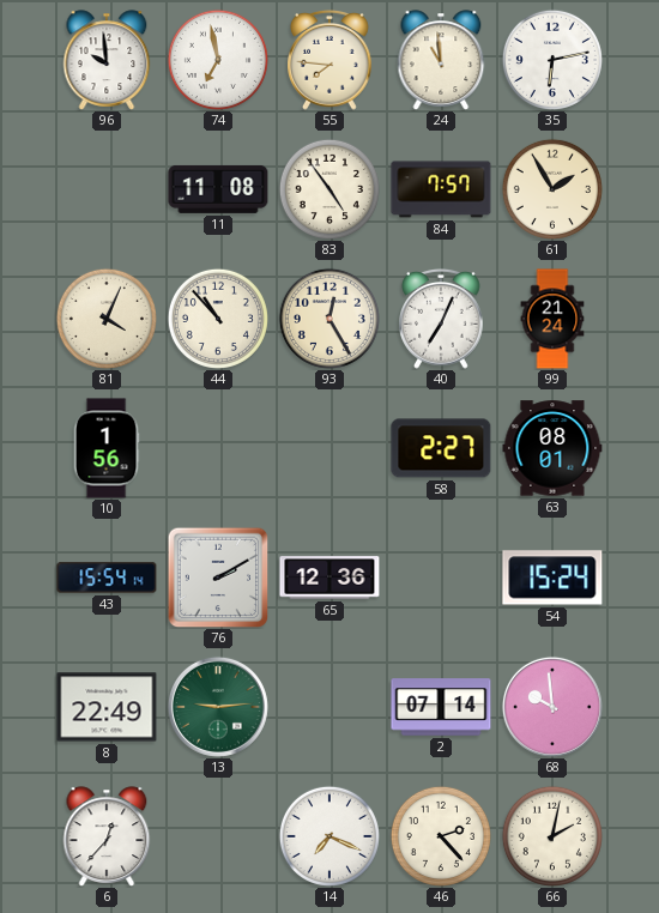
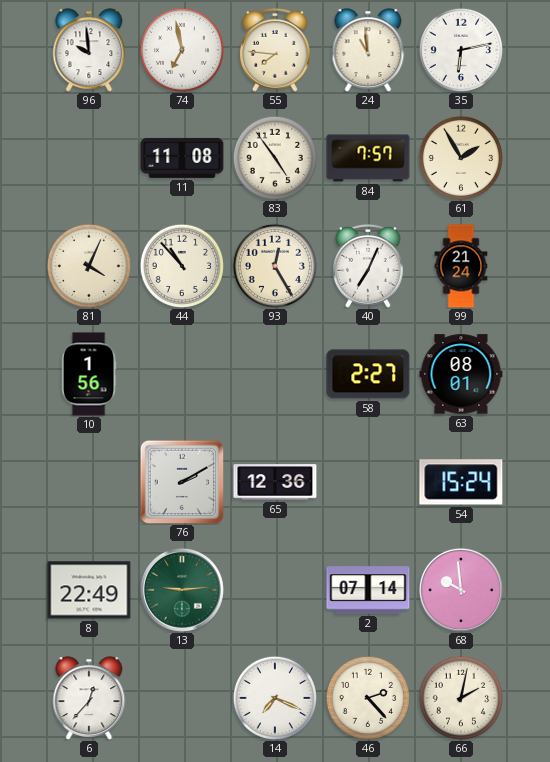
43: 15:54 -> none (107, 578)
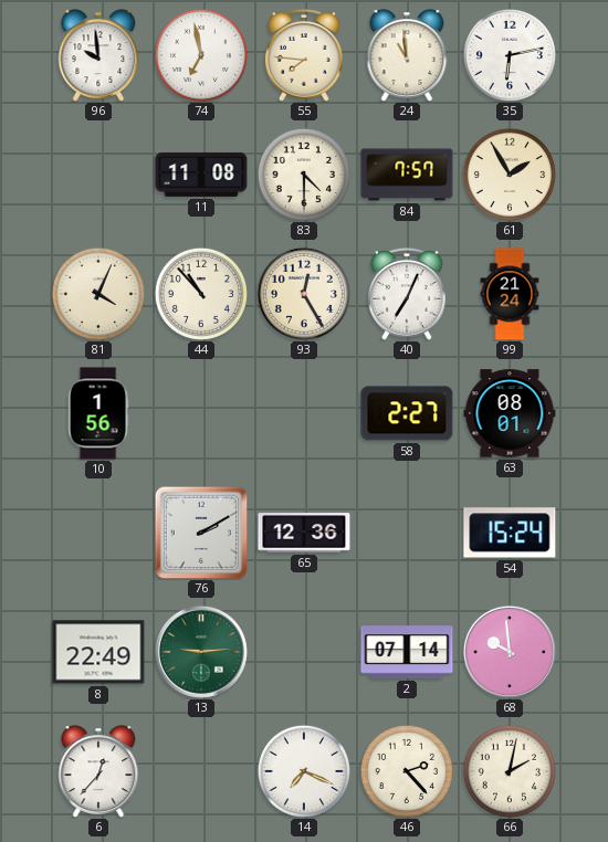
83: 4:54 -> 4:30 (304, 175)
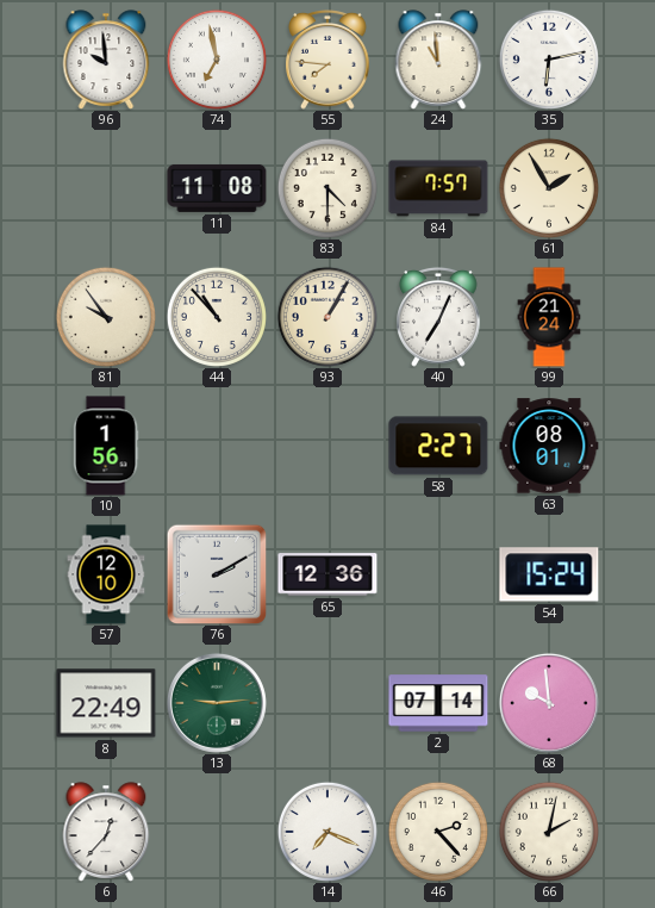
81: 4:04 -> 9:54 (106, 317)
93: 12:25 -> 1:05 (327, 317)
57: none -> 12:10 (106, 574)
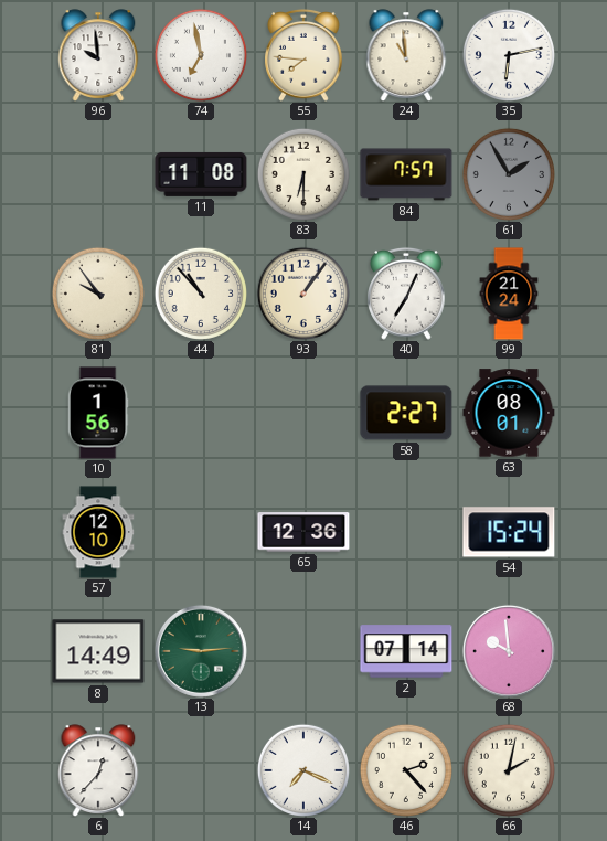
83: 4:30 -> 6:30 (303, 174)
61 dial: cream -> grey (509, 174)
93: 1:05 -> 1:06 (303, 294)
76: 2:10 -> none (217, 574)
8: 22:49 -> 14:49 (98, 651)
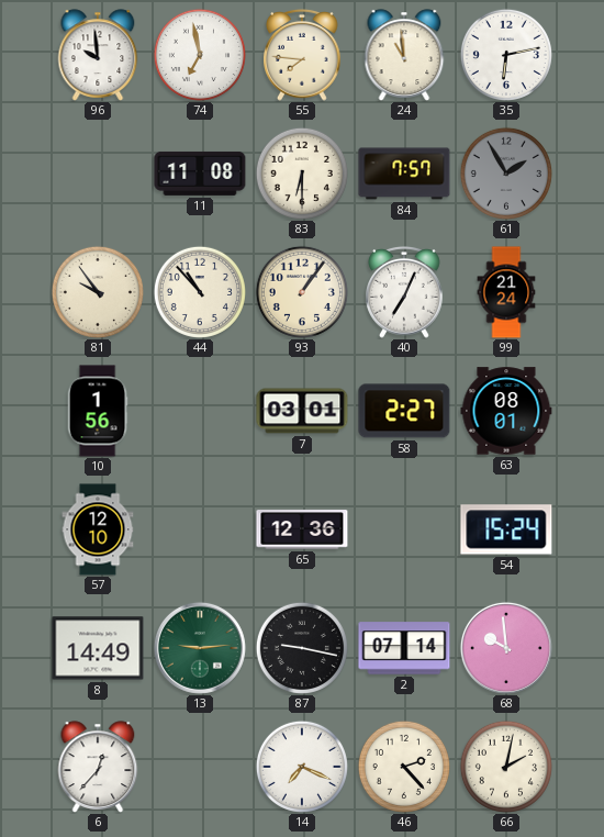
7: none -> 03:01 (302, 411)
87: none -> 9:17 (302, 648)
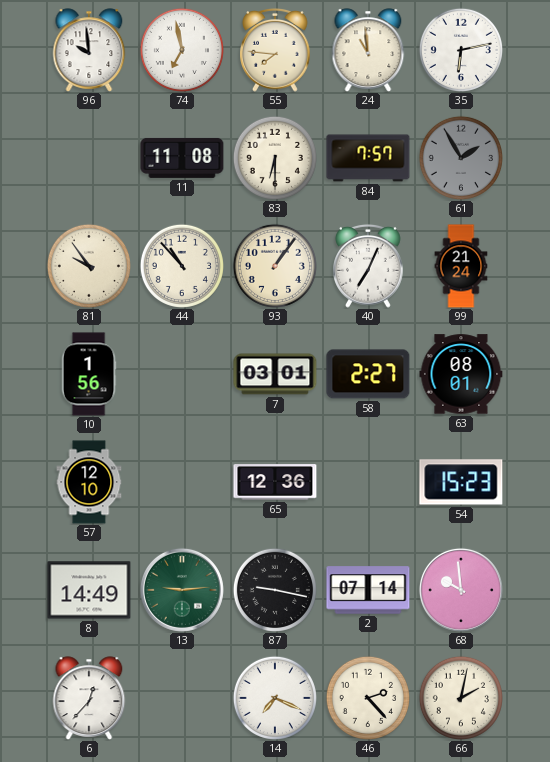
54: 15:24 -> 15:23 (461, 482)
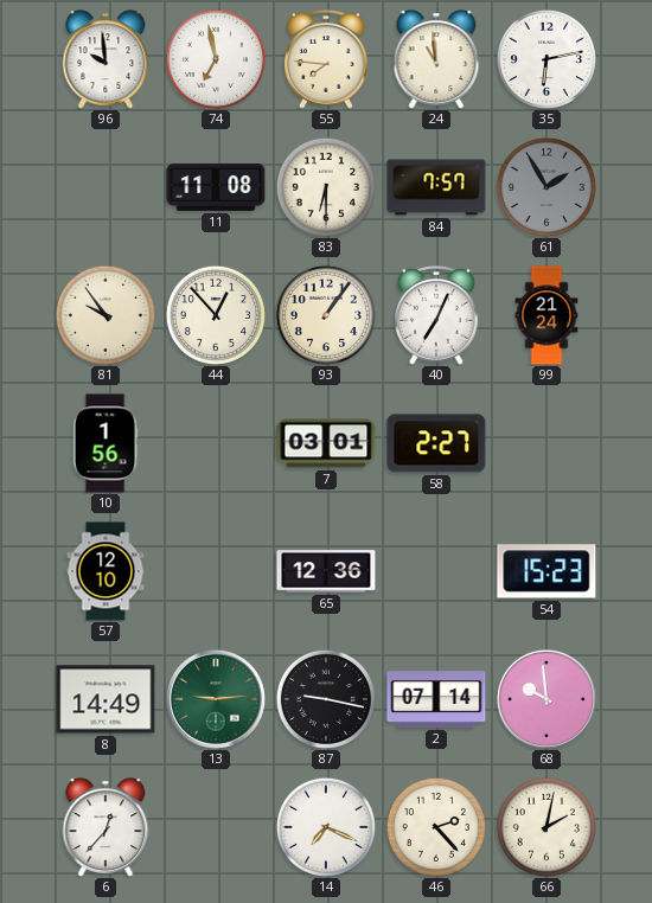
44: 10:53 -> 12:53 (216, 315)
63: 08:01 -> none (461, 374)
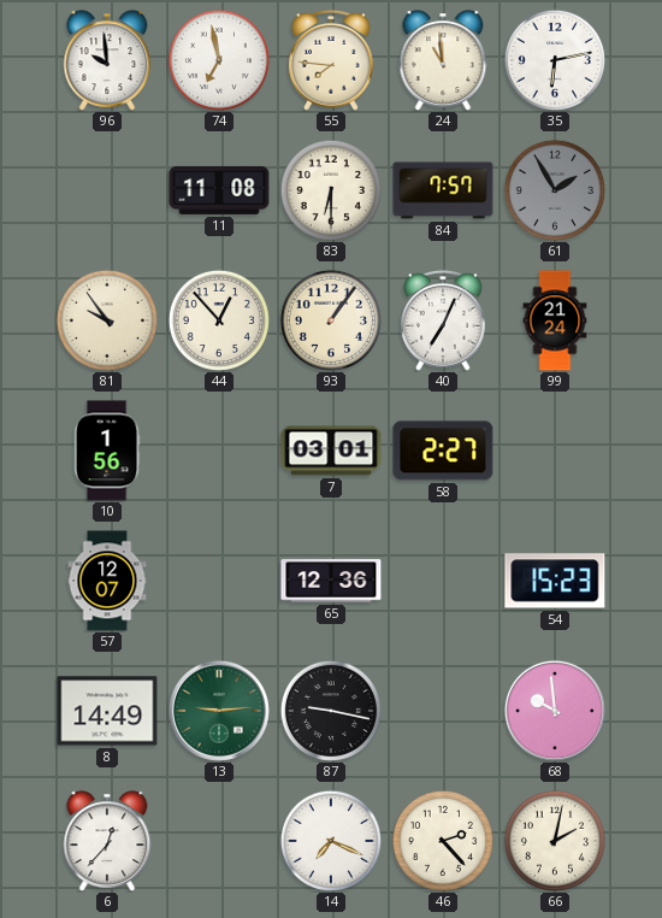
57: 12:10 -> 12:07 (107, 581)
2: 07:14 -> none (436, 699)
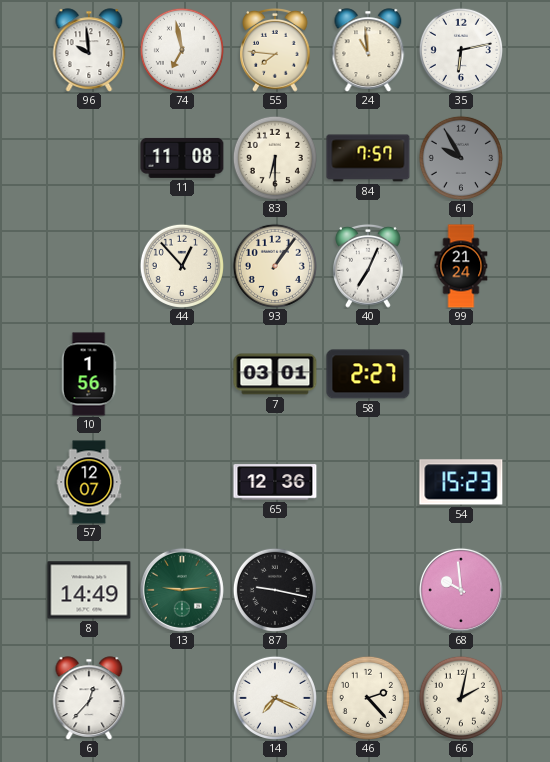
61: 1:55 -> 9:55 (461, 158)
81: 9:54 -> none (107, 320)
